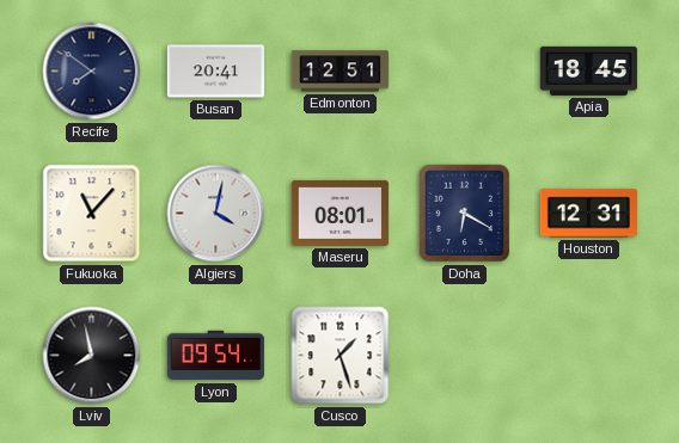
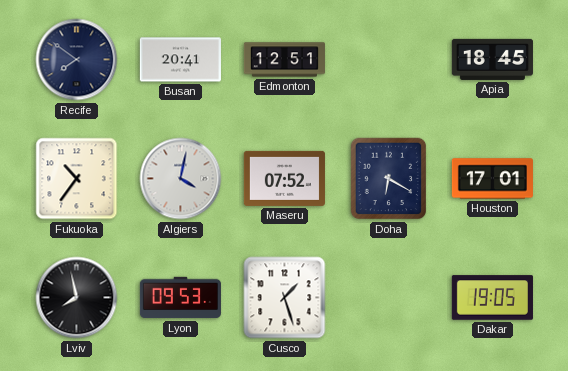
Fukuoka: 11:07 -> 10:36 (77, 179)
Maseru: 08:01 -> 07:52 (284, 178)
Houston: 12:31 -> 17:01 (492, 179)
Lyon: 09:54 -> 09:53 (180, 298)
Dakar: none -> 19:05 (492, 298)
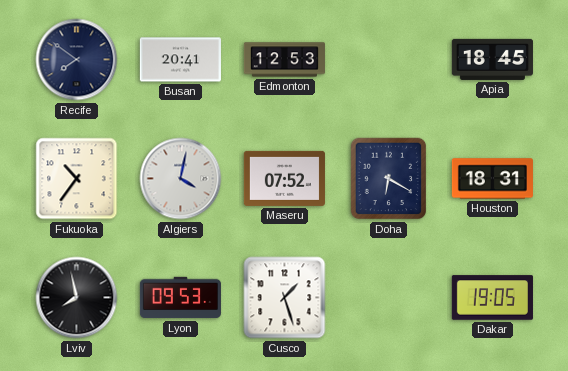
Edmonton: 12:51 -> 12:53 (284, 60)
Houston: 17:01 -> 18:31 (492, 179)
